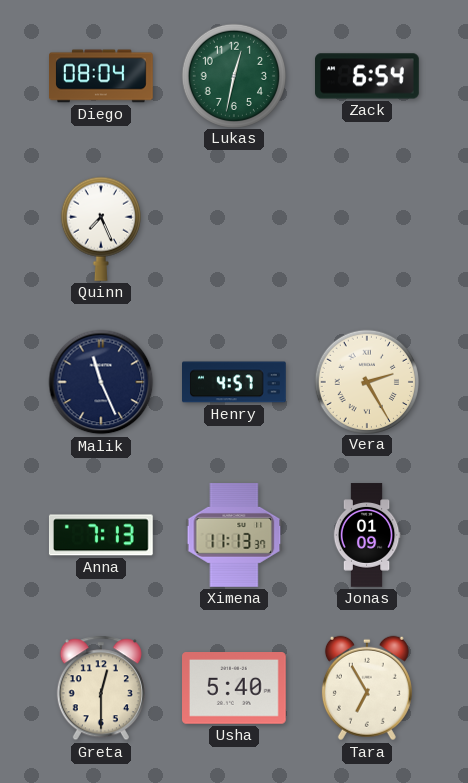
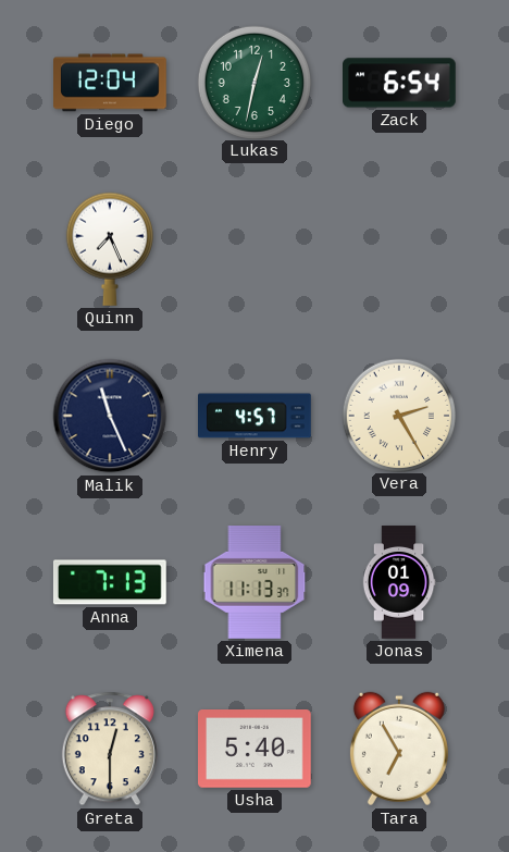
Diego: 08:04 -> 12:04 (111, 83)
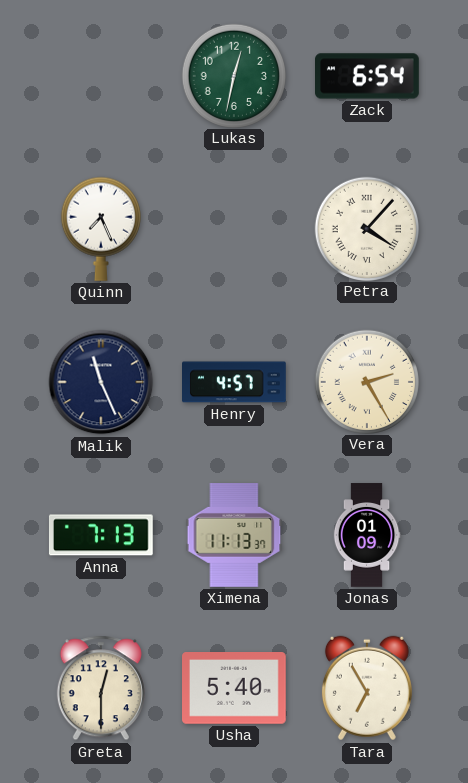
Diego: 12:04 -> none (111, 83)
Petra: none -> 4:07 (366, 228)
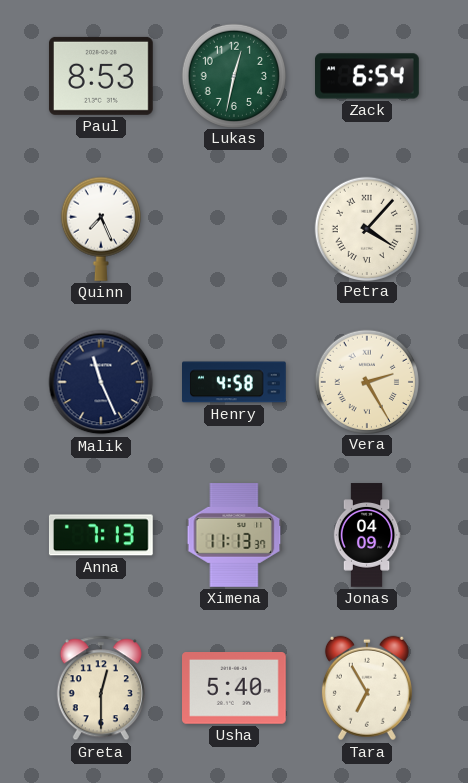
Paul: none -> 8:53 (101, 76)
Henry: 4:57 -> 4:58 (235, 382)
Jonas: 01:09 -> 04:09 (367, 535)
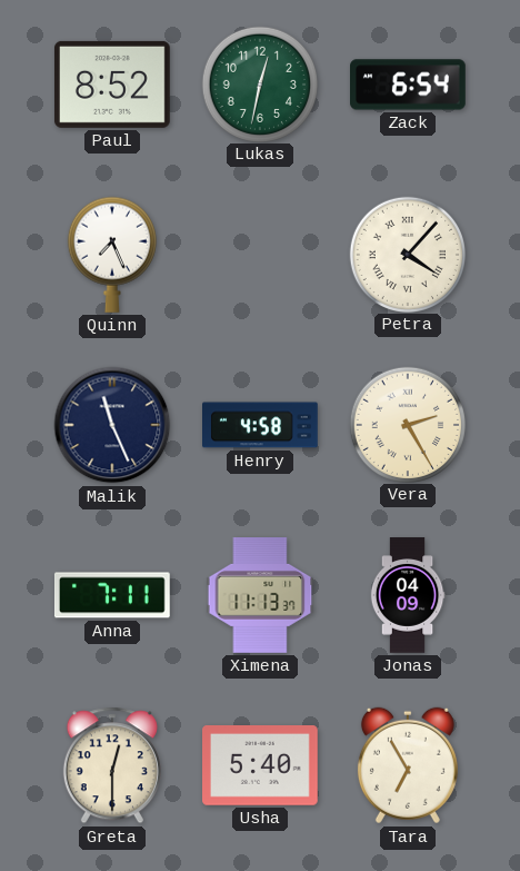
Paul: 8:53 -> 8:52 (112, 85)
Anna: 7:13 -> 7:11 (112, 595)
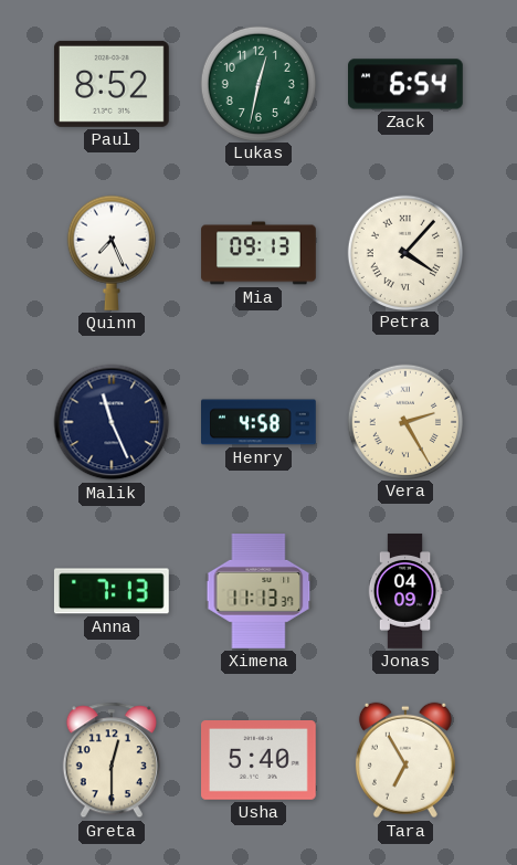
Mia: none -> 09:13 (258, 253)
Anna: 7:11 -> 7:13 (112, 591)
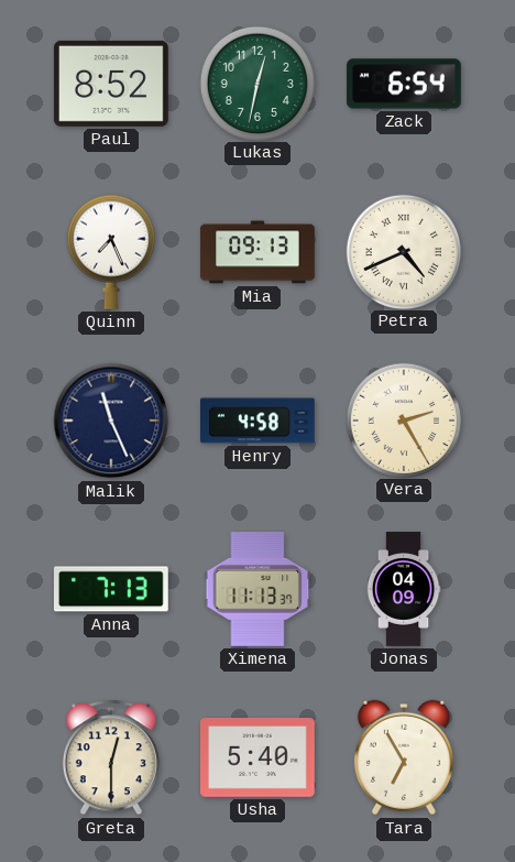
Petra: 4:07 -> 4:41 (403, 251)
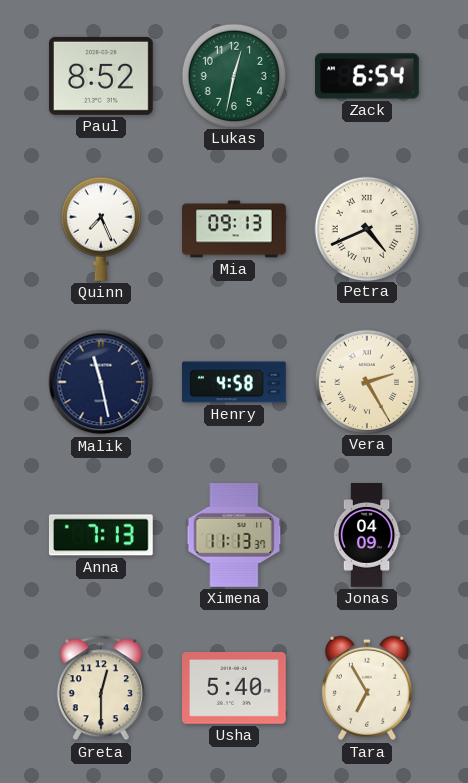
Malik: 11:26 -> 11:28 (101, 382)
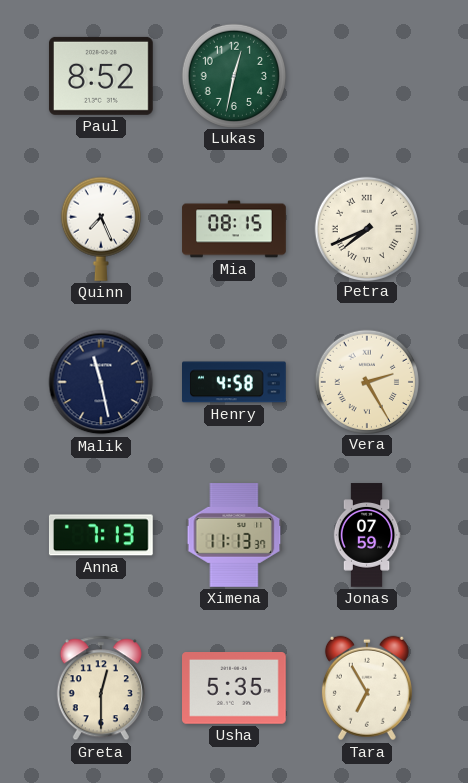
Zack: 6:54 -> none (368, 76)
Mia: 09:13 -> 08:15 (234, 229)
Petra: 4:41 -> 7:41 (366, 228)
Jonas: 04:09 -> 07:59 (367, 535)
Usha: 5:40 -> 5:35 (235, 689)
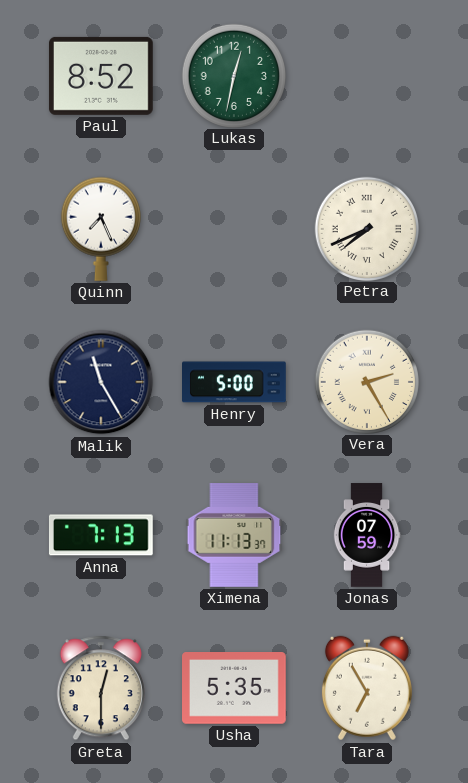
Mia: 08:15 -> none (234, 229)
Malik: 11:28 -> 11:25 (101, 382)
Henry: 4:58 -> 5:00 (235, 382)
